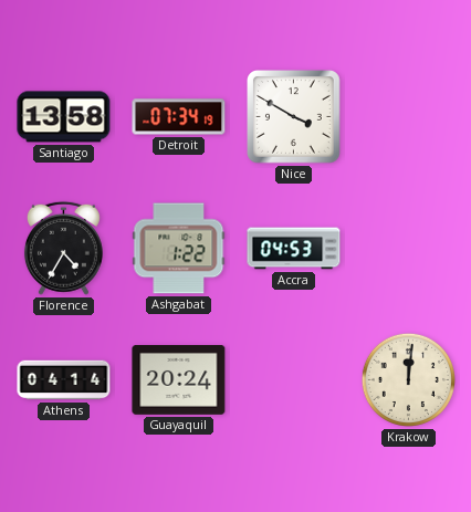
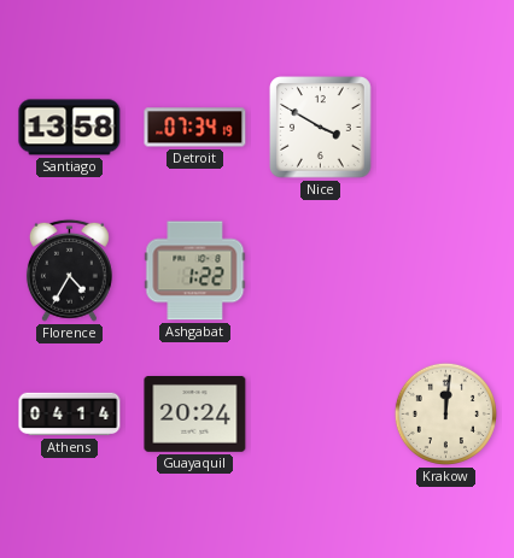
Accra: 04:53 -> none (294, 249)
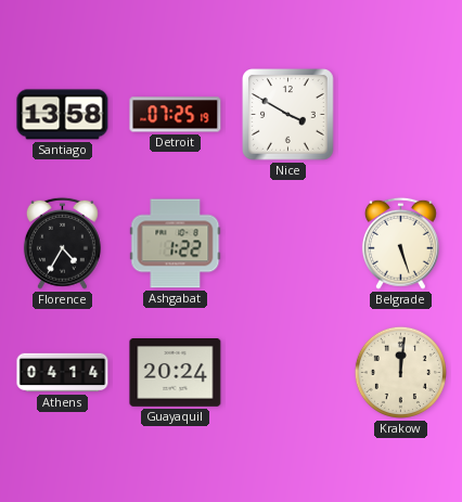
Detroit: 07:34 -> 07:25 (176, 115)
Belgrade: none -> 5:27 (400, 243)
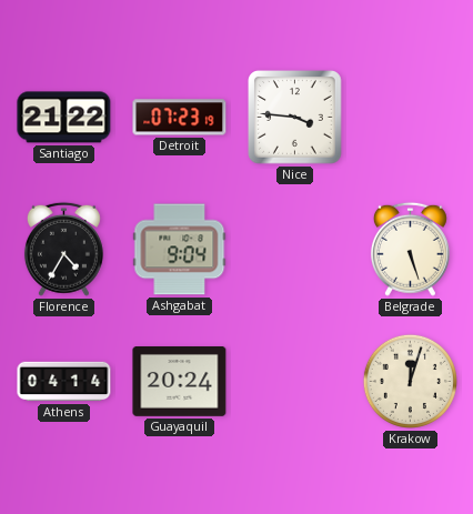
Santiago: 13:58 -> 21:22 (64, 118)
Detroit: 07:25 -> 07:23 (180, 118)
Nice: 3:50 -> 3:46 (295, 118)
Ashgabat: 1:22 -> 9:04 (180, 250)
Krakow: 12:01 -> 12:03 (410, 381)
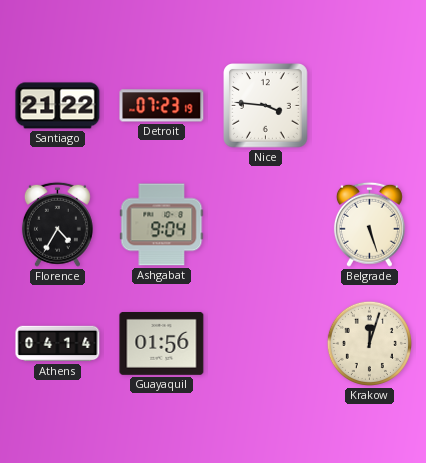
Guayaquil: 20:24 -> 01:56 (162, 344)
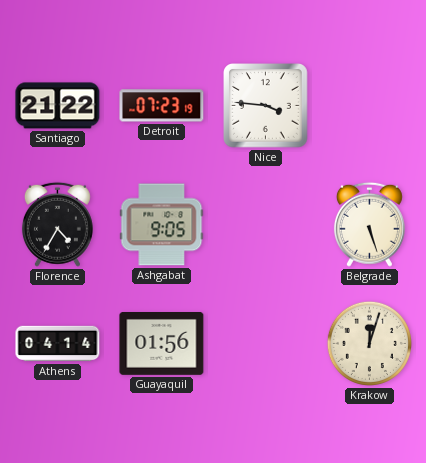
Ashgabat: 9:04 -> 9:05 (162, 225)
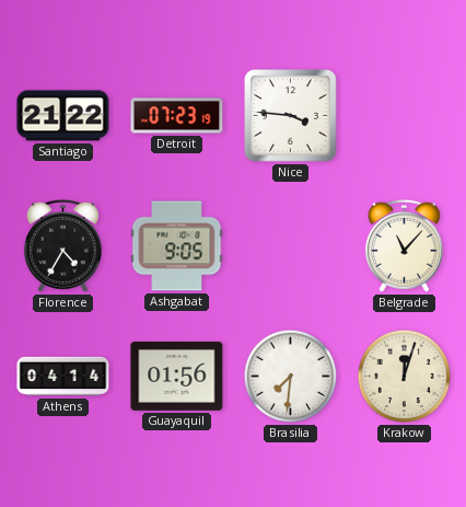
Belgrade: 5:27 -> 11:07 (404, 245)
Brasilia: none -> 7:31 (290, 376)
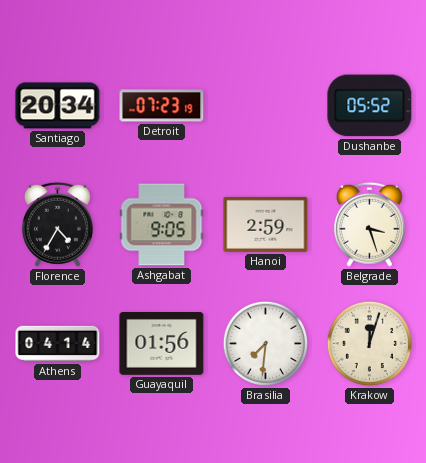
Santiago: 21:22 -> 20:34 (58, 106)
Nice: 3:46 -> none (291, 116)
Dushanbe: none -> 05:52 (370, 106)
Hanoi: none -> 2:59 (266, 224)
Belgrade: 11:07 -> 3:27 (369, 224)
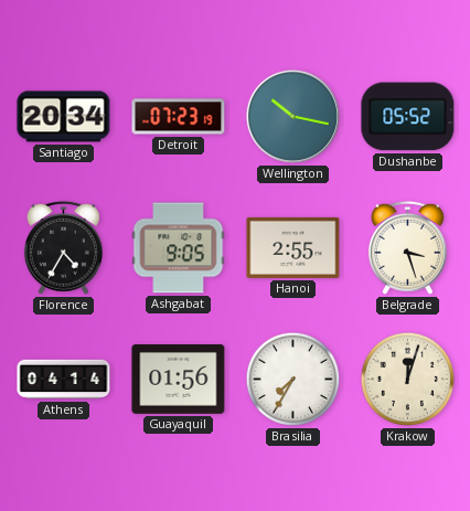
Wellington: none -> 10:17 (292, 116)
Hanoi: 2:59 -> 2:55 (293, 247)
Brasilia: 7:31 -> 7:35 (292, 379)
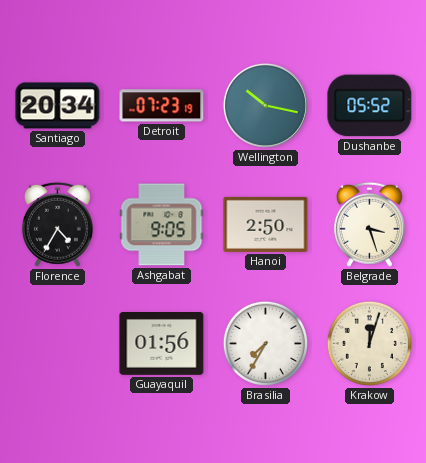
Hanoi: 2:55 -> 2:50 (266, 224)
Athens: 04:14 -> none (64, 380)
